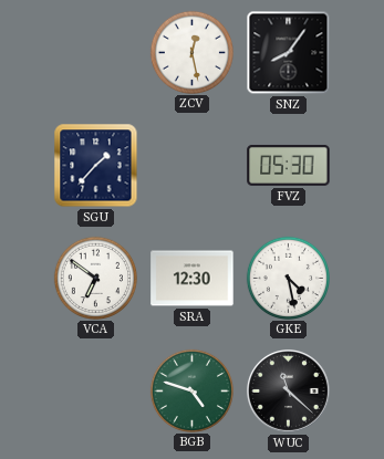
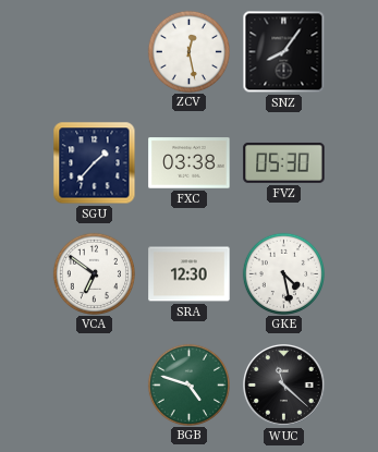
FXC: none -> 03:38 (190, 163)
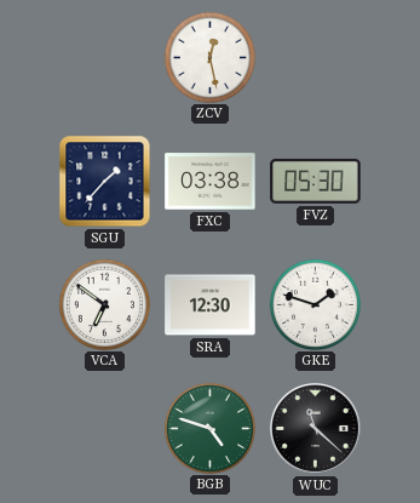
SNZ: 8:06 -> none (284, 52)
GKE: 4:28 -> 1:48 (315, 304)
